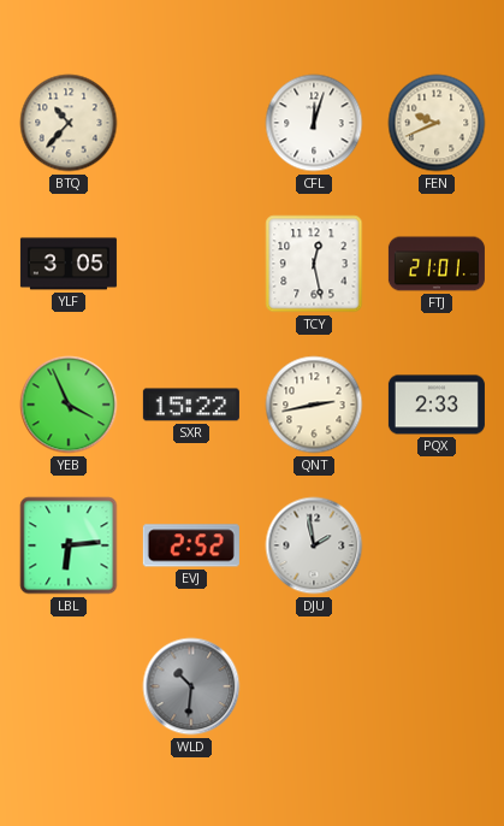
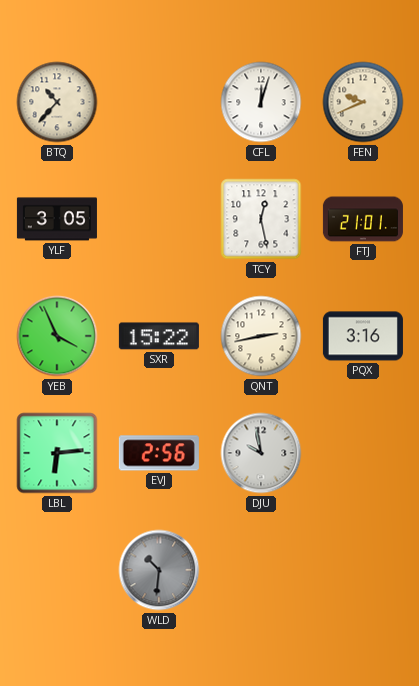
PQX: 2:33 -> 3:16 (363, 336)
EVJ: 2:52 -> 2:56 (159, 453)
DJU: 1:58 -> 9:58 (261, 453)
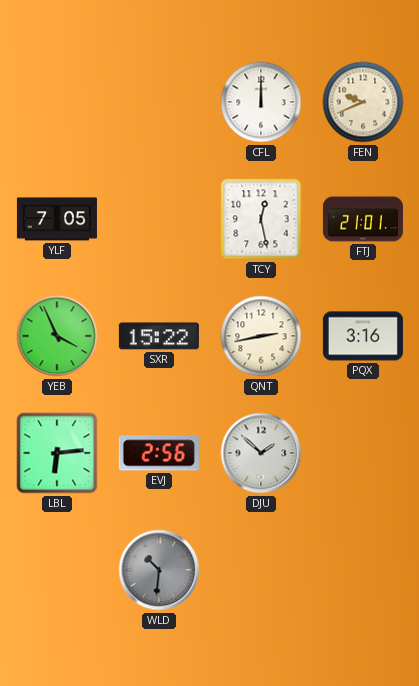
BTQ: 10:37 -> none (57, 102)
CFL: 12:03 -> 12:00 (261, 102)
YLF: 3:05 -> 7:05 (57, 219)
DJU: 9:58 -> 1:52 (261, 453)
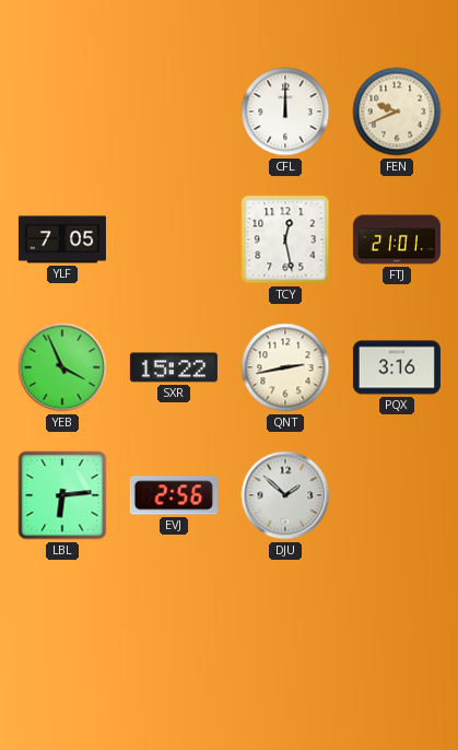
WLD: 10:31 -> none (159, 570)
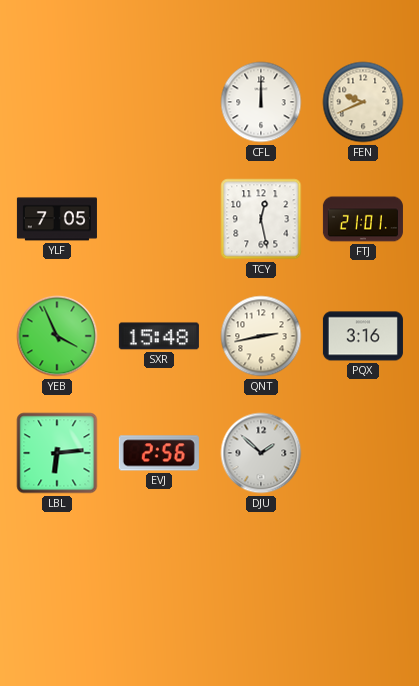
SXR: 15:22 -> 15:48 (159, 336)
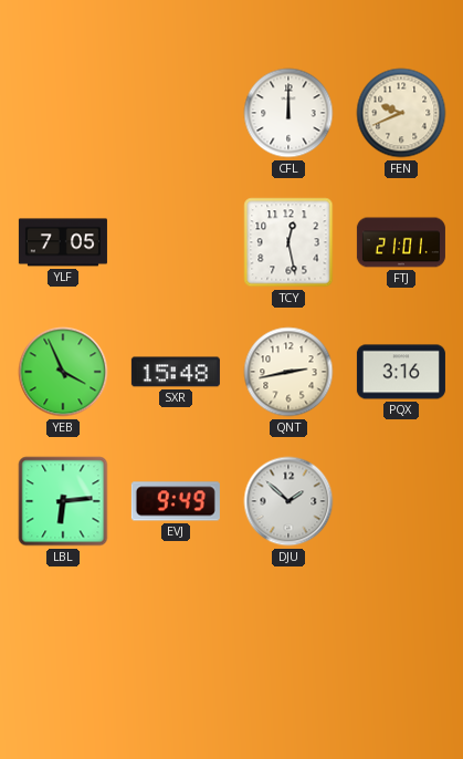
EVJ: 2:56 -> 9:49 (176, 501)
